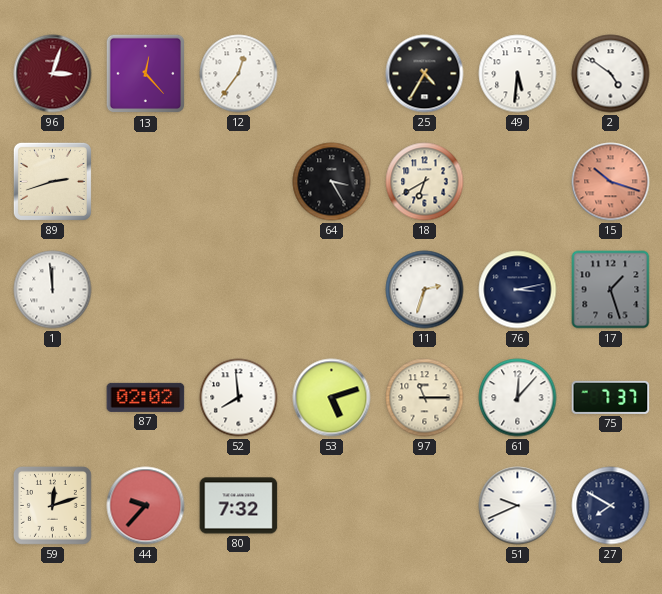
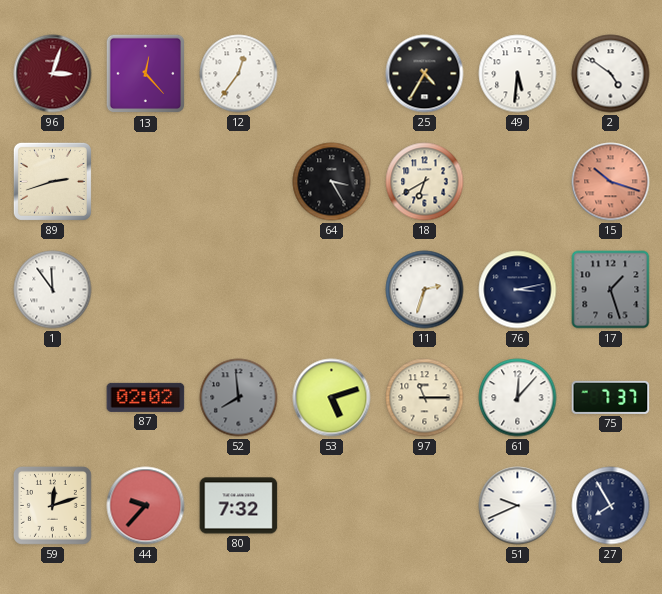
1: 11:59 -> 11:54 (53, 290)
52 dial: white -> grey (239, 398)
27: 7:50 -> 7:55 (611, 506)
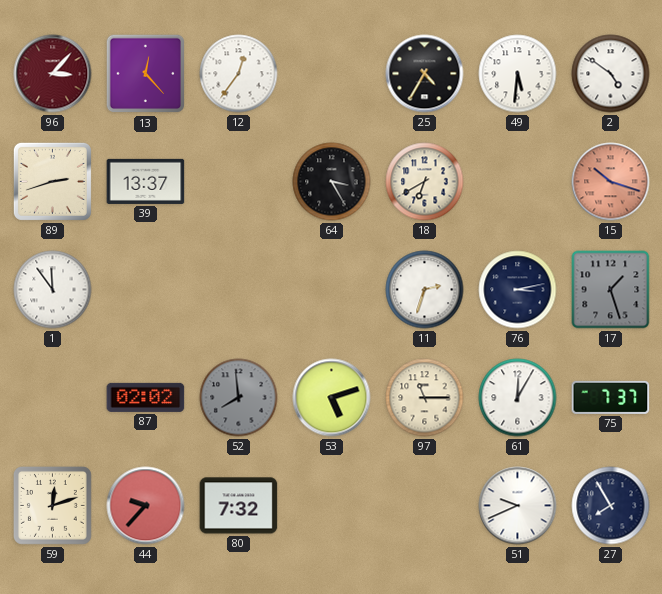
96: 3:03 -> 3:07 (53, 74)
39: none -> 13:37 (146, 181)
61: 12:07 -> 12:05 (518, 398)
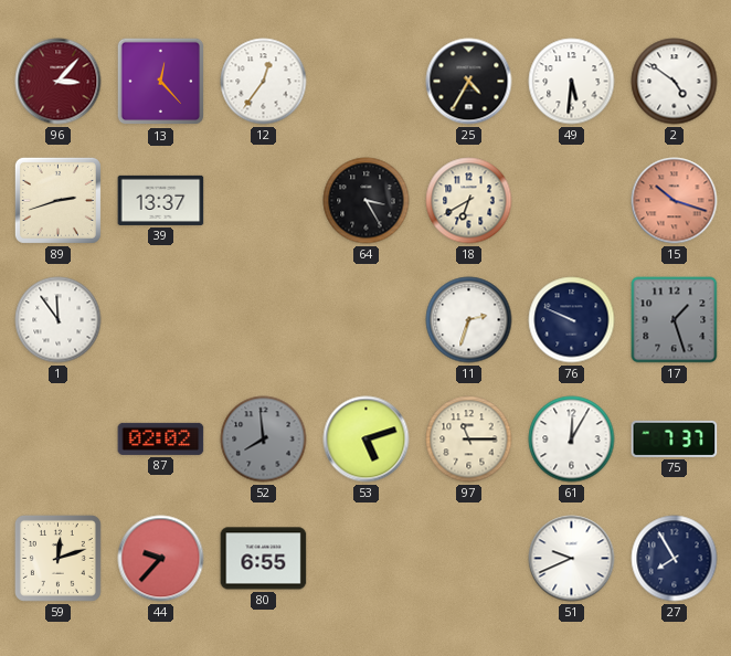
76: 3:13 -> 9:49 (572, 320)
80: 7:32 -> 6:55 (264, 559)
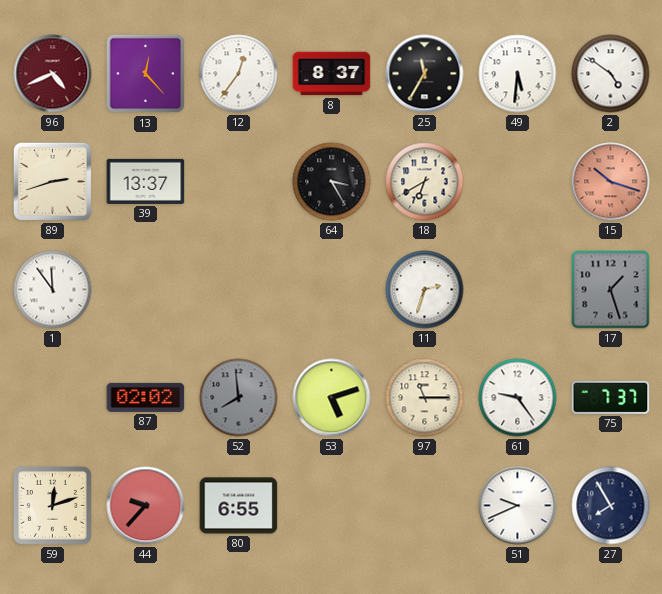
96: 3:07 -> 4:41 (53, 74)
8: none -> 8:37 (332, 74)
25: 4:35 -> 11:35 (425, 74)
76: 9:49 -> none (572, 320)
61: 12:05 -> 9:24 (518, 398)
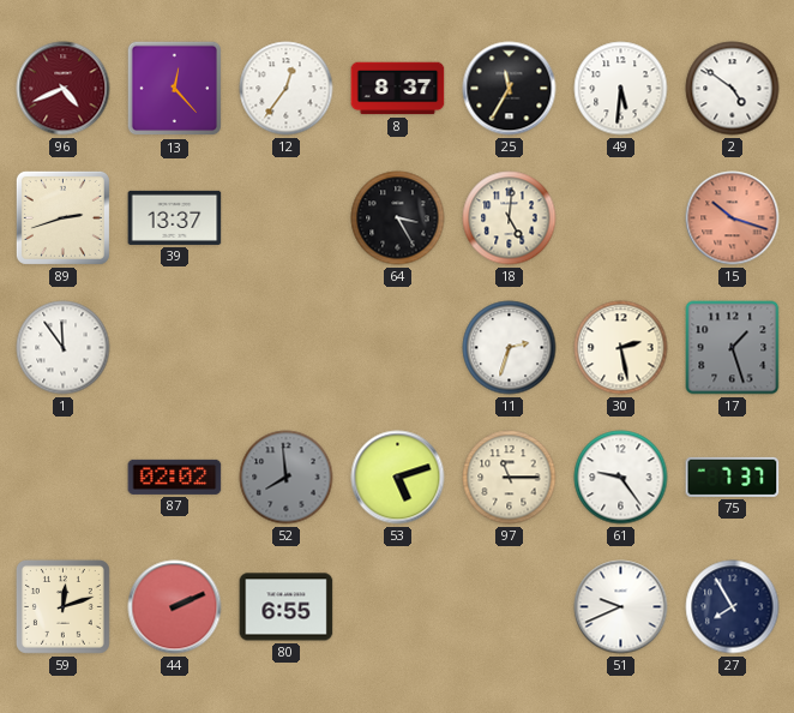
18: 6:40 -> 5:01 (510, 218)
30: none -> 2:28 (621, 348)
44: 9:37 -> 2:11 (175, 607)
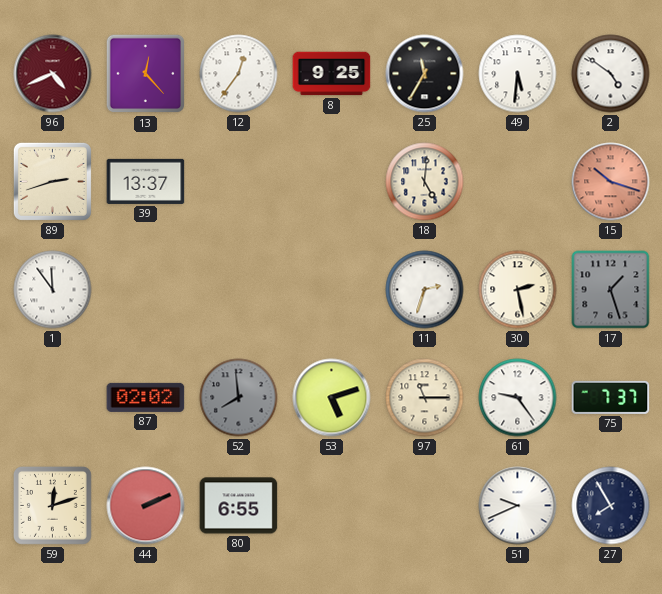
8: 8:37 -> 9:25 (332, 74)
64: 3:25 -> none (398, 218)
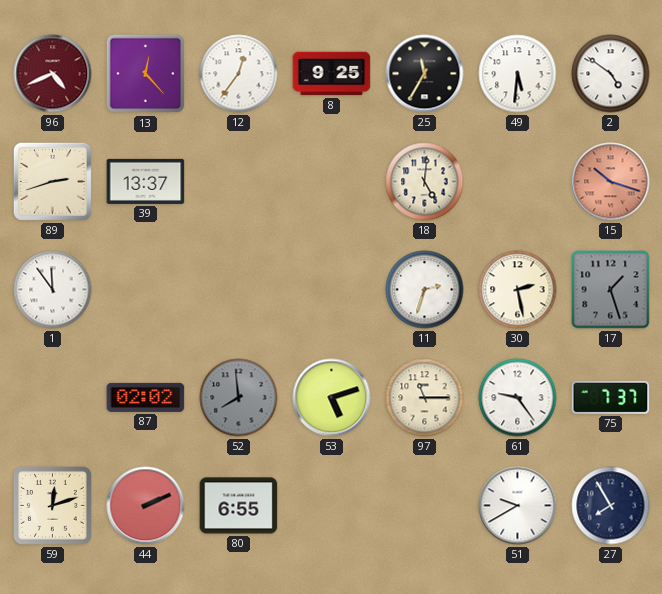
51: 9:41 -> 9:40 (518, 506)
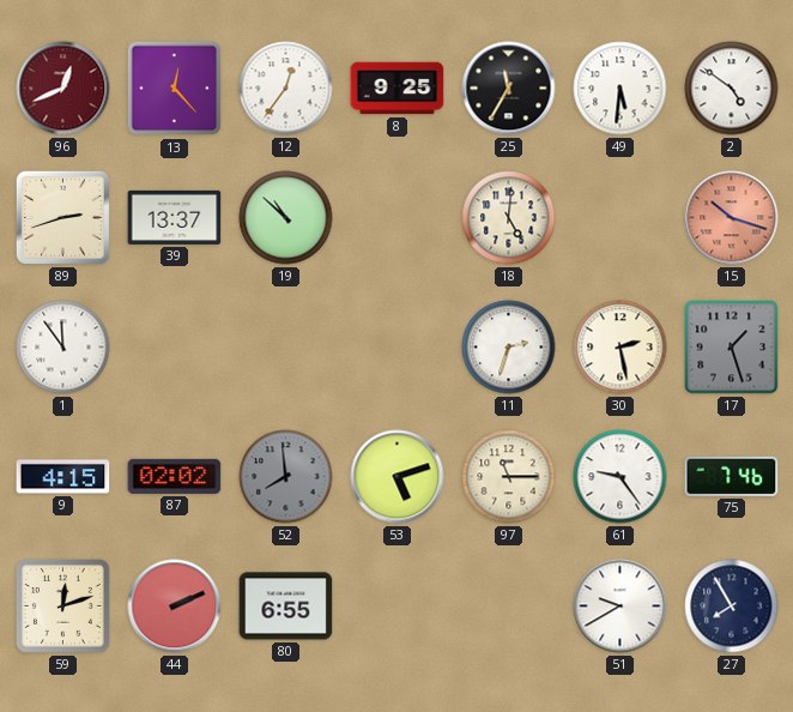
96: 4:41 -> 12:41 (63, 89)
19: none -> 10:52 (286, 218)
9: none -> 4:15 (63, 477)
75: 7:37 -> 7:46 (732, 476)
